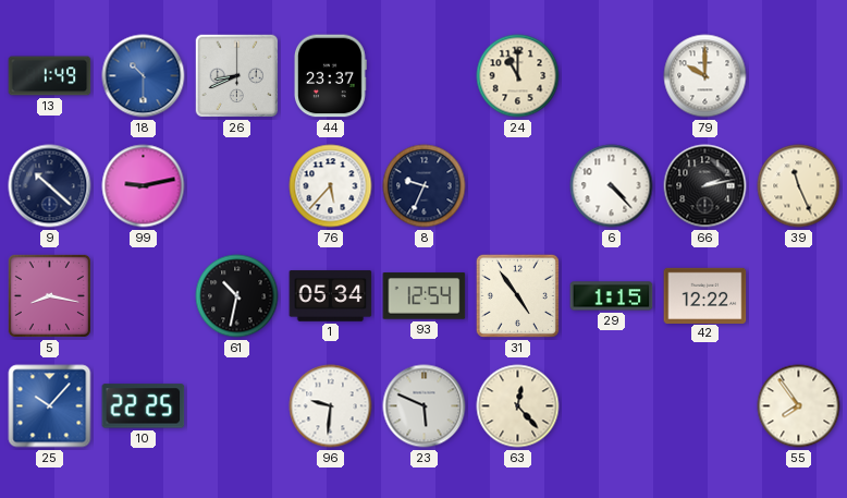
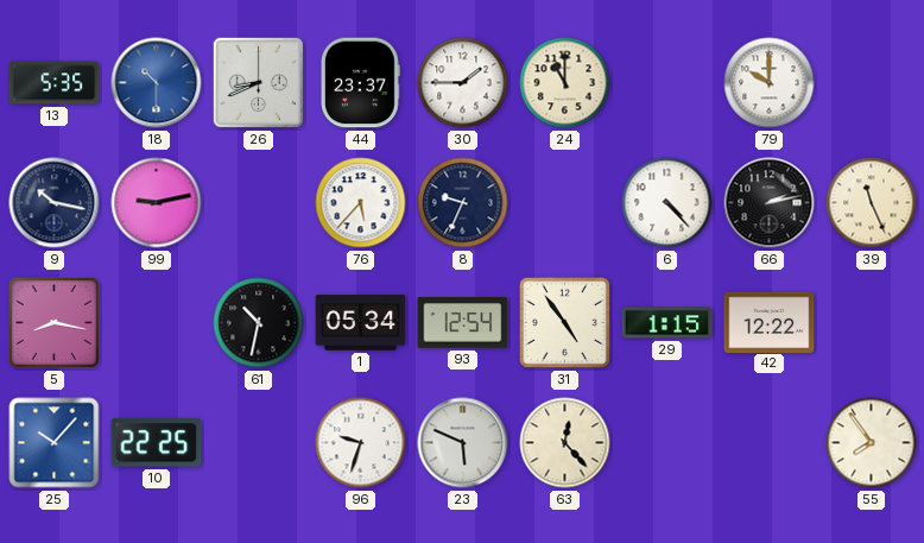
13: 1:49 -> 5:35 (55, 83)
30: none -> 1:45 (463, 83)
9: 10:22 -> 10:17 (55, 203)
96: 9:31 -> 9:33 (361, 443)
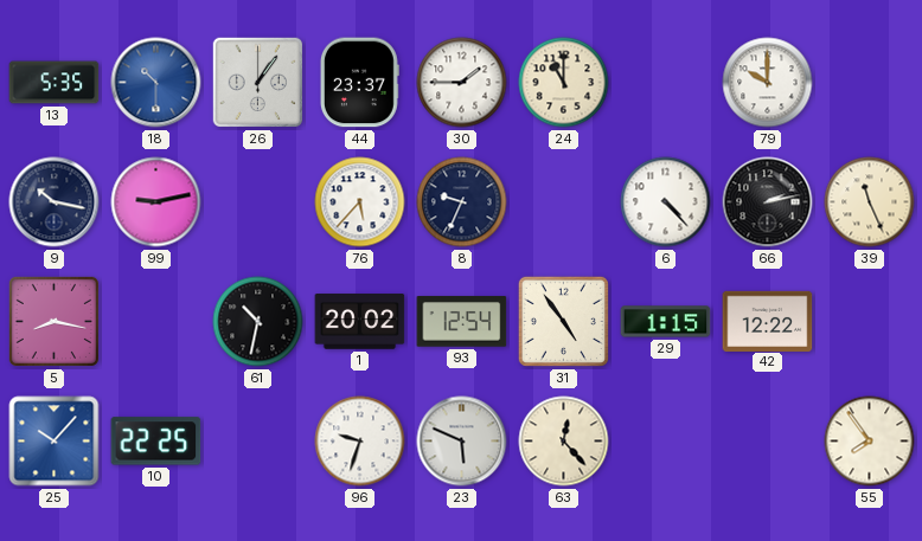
26: 8:41 -> 1:06 (258, 83)
1: 05:34 -> 20:02 (360, 322)
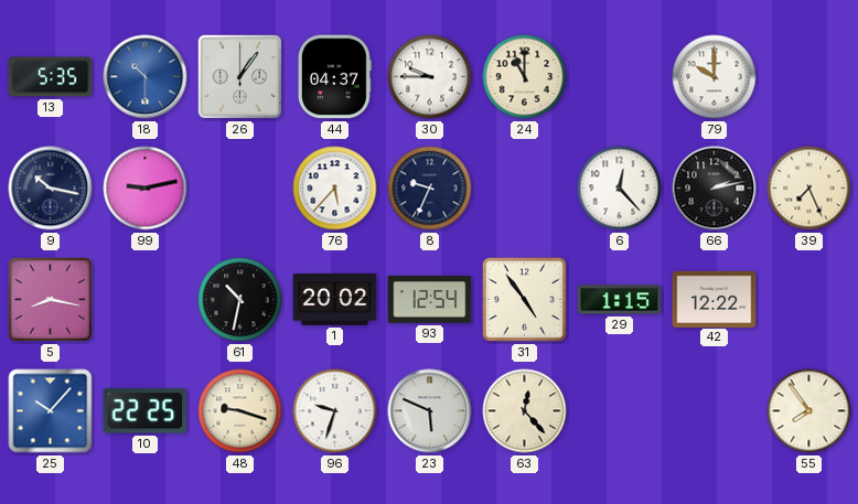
44: 23:37 -> 04:37 (334, 77)
30: 1:45 -> 9:45 (430, 77)
6: 4:23 -> 12:23 (620, 189)
39: 11:26 -> 7:26 (809, 189)
48: none -> 9:18 (240, 411)
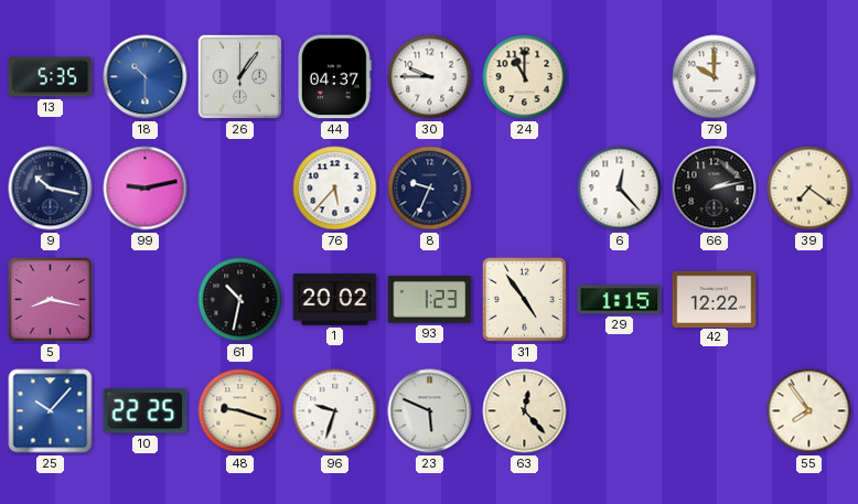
39: 7:26 -> 7:21 (809, 189)
93: 12:54 -> 1:23 (430, 300)
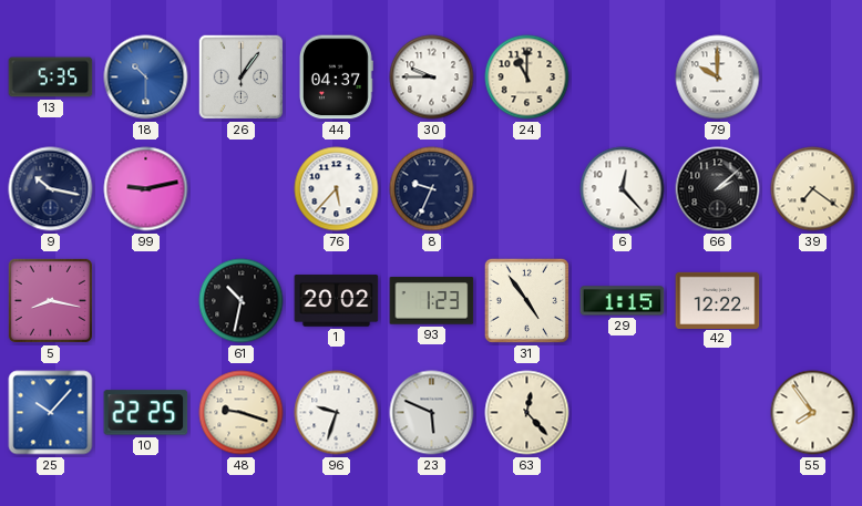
66: 2:13 -> 2:08 (718, 189)
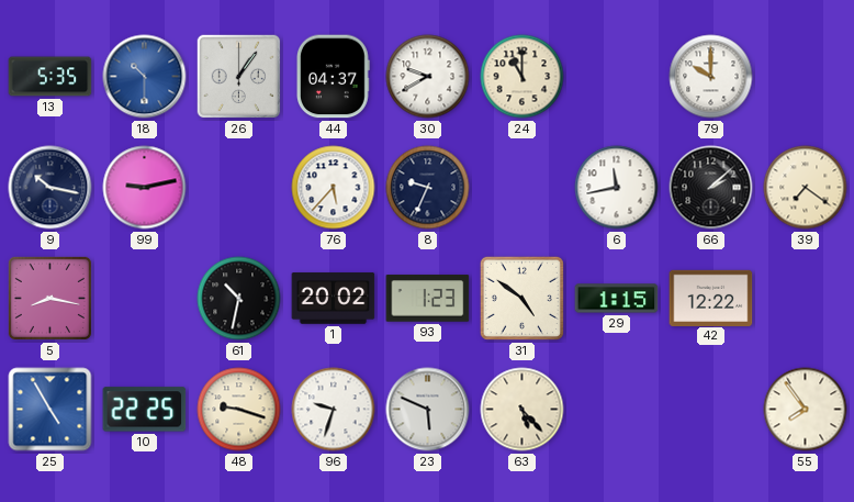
30: 9:45 -> 9:40 (428, 77)
6: 12:23 -> 11:43 (617, 188)
31: 4:54 -> 4:51 (521, 298)
25: 10:07 -> 4:55 (50, 410)
63: 12:23 -> 5:23 (522, 410)
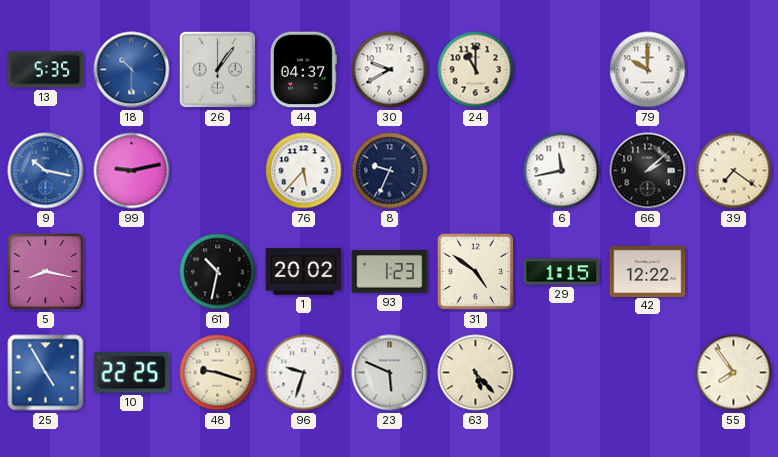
9 dial: navy -> blue (46, 171)
